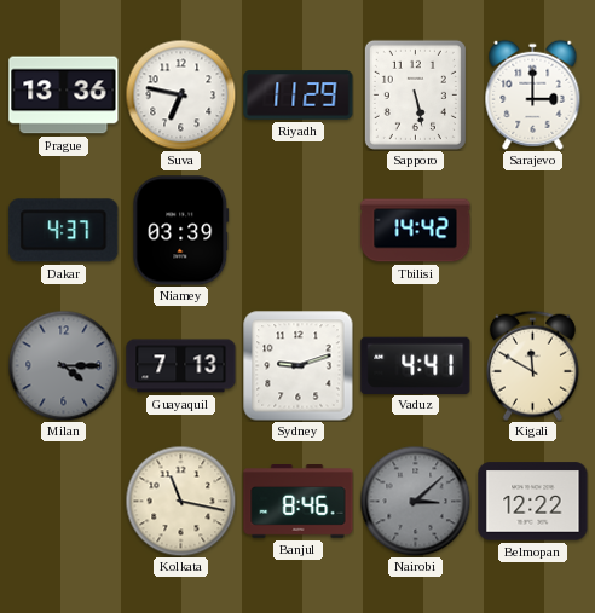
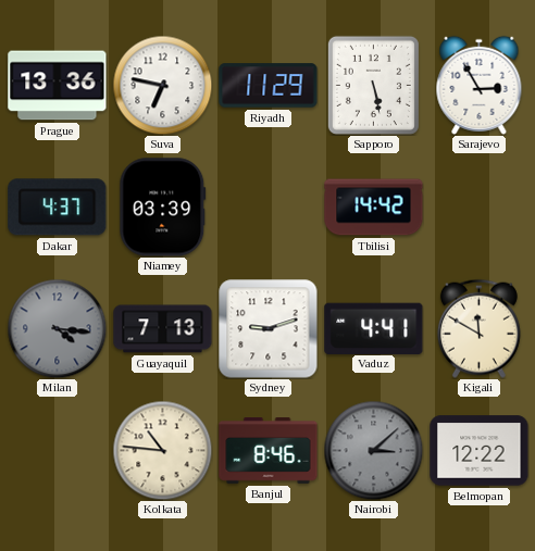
Sarajevo: 3:00 -> 2:55 (480, 85)
Milan: 4:15 -> 4:16 (57, 328)
Kolkata: 11:17 -> 10:46 (162, 450)
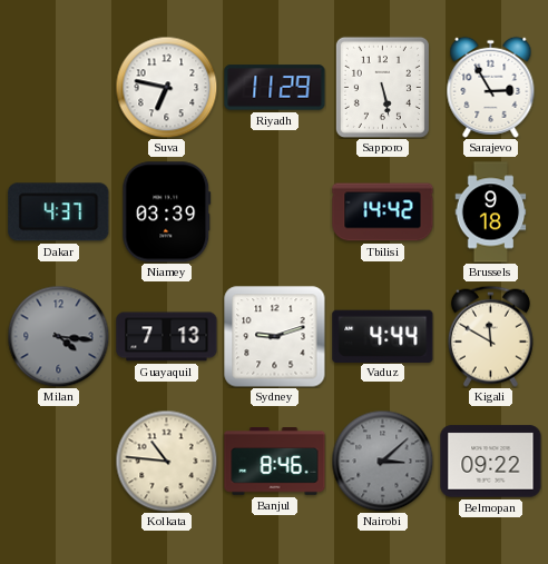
Prague: 13:36 -> none (58, 86)
Brussels: none -> 9:18 (491, 212)
Vaduz: 4:41 -> 4:44 (383, 336)
Belmopan: 12:22 -> 09:22 (491, 462)
